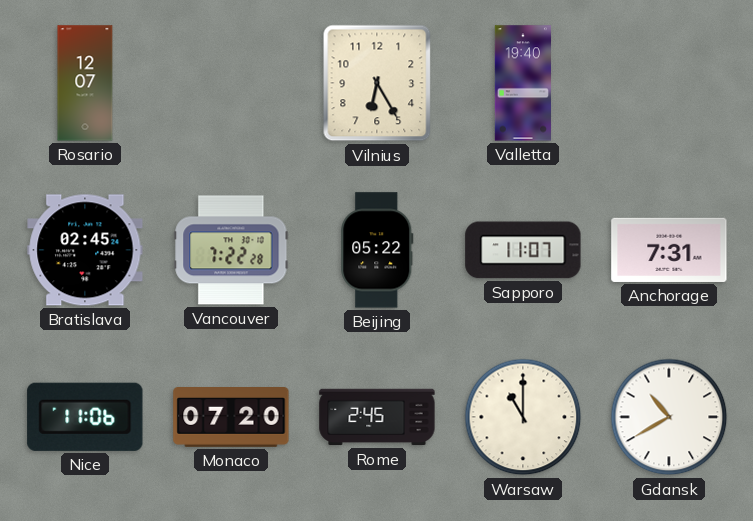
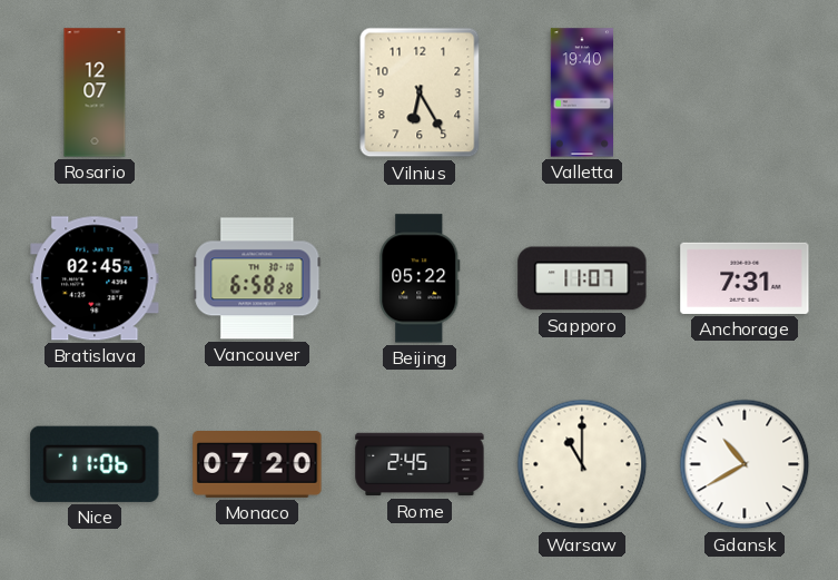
Vancouver: 7:22 -> 6:58 (257, 278)
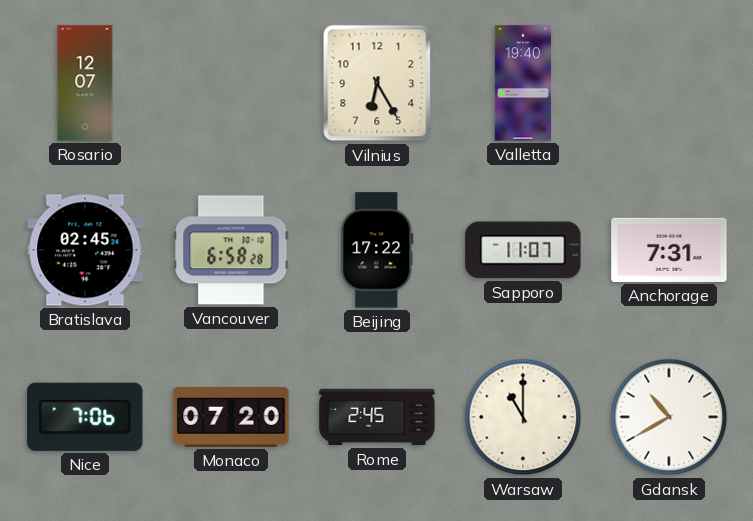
Beijing: 05:22 -> 17:22 (377, 250)
Nice: 11:06 -> 7:06 (85, 417)
